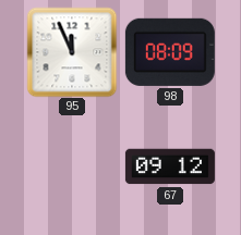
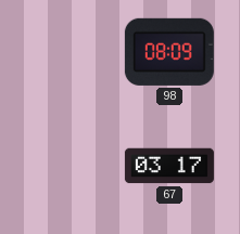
95: 11:56 -> none (72, 52)
67: 09:12 -> 03:17 (169, 166)
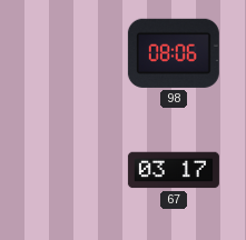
98: 08:09 -> 08:06 (174, 53)
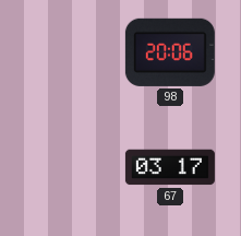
98: 08:06 -> 20:06 (170, 52)
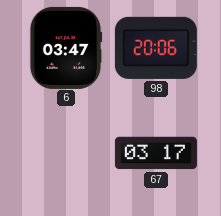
6: none -> 03:47 (66, 48)
